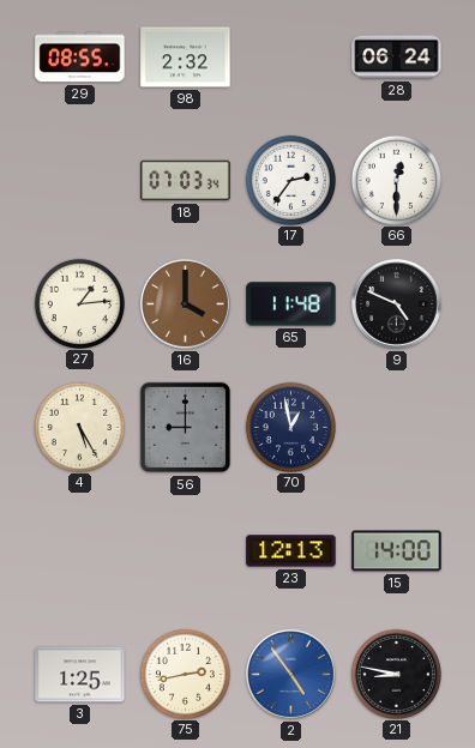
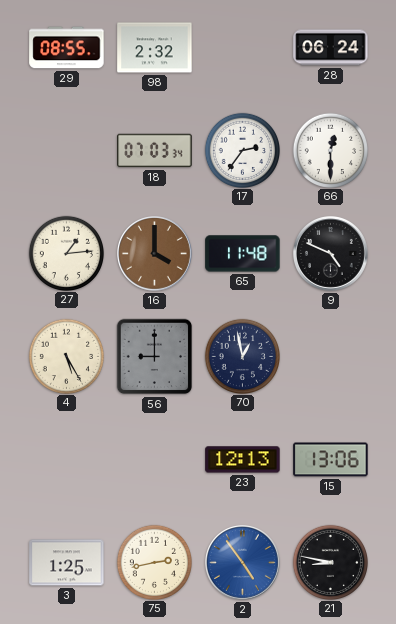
15: 14:00 -> 13:06 (331, 460)
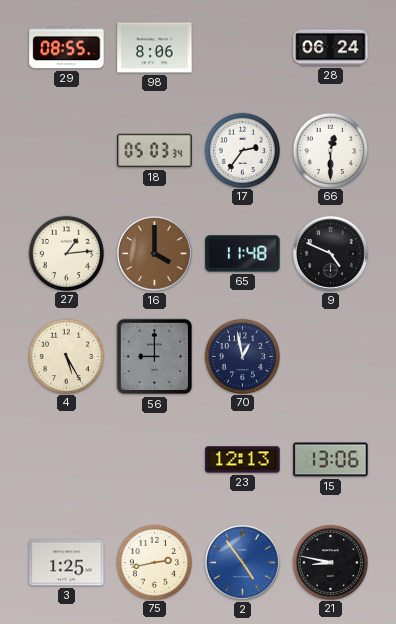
98: 2:32 -> 8:06 (155, 48)
18: 07:03 -> 05:03 (155, 151)
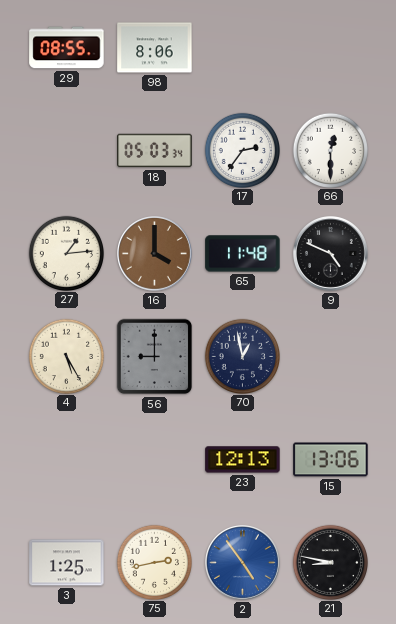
28: 06:24 -> none (331, 48)
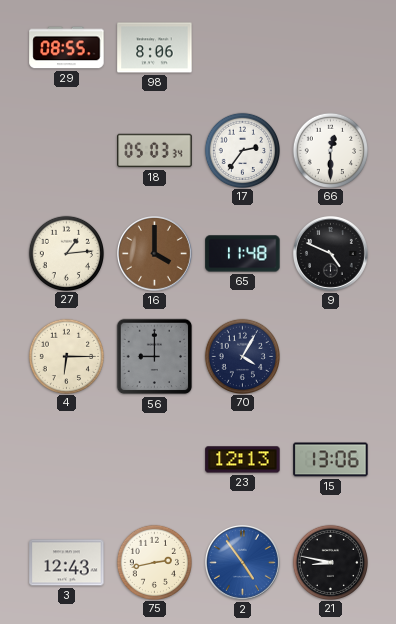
4: 5:25 -> 6:15 (66, 356)
70: 12:58 -> 4:05 (242, 356)
3: 1:25 -> 12:43 (67, 563)
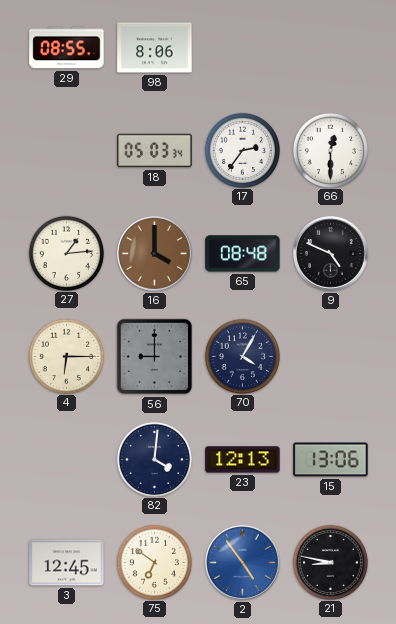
65: 11:48 -> 08:48 (243, 254)
82: none -> 4:01 (154, 459)
3: 12:43 -> 12:45 (67, 563)
75: 2:43 -> 6:51 (154, 562)
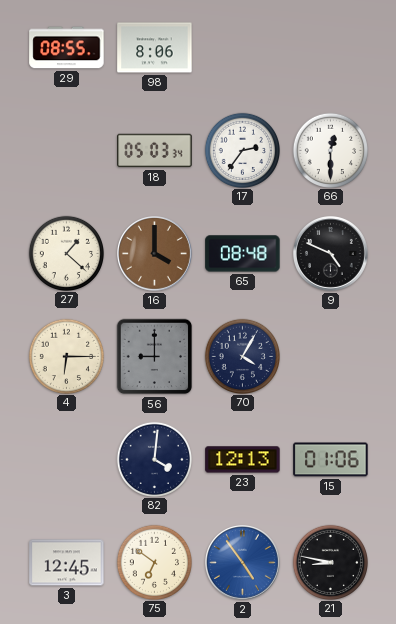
27: 1:14 -> 1:22 (66, 253)
15: 13:06 -> 01:06 (331, 460)
